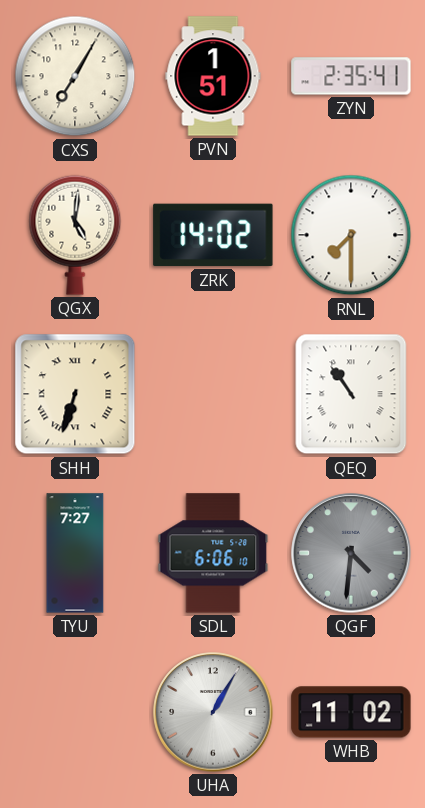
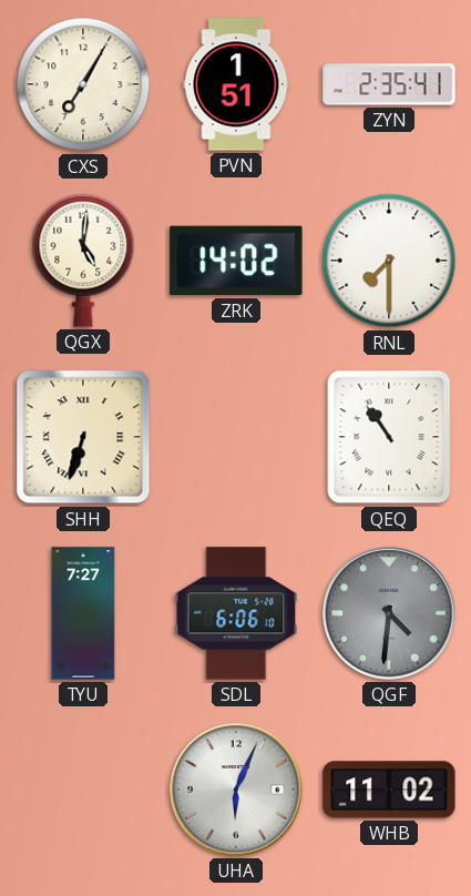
UHA: 1:05 -> 6:04 (236, 790)
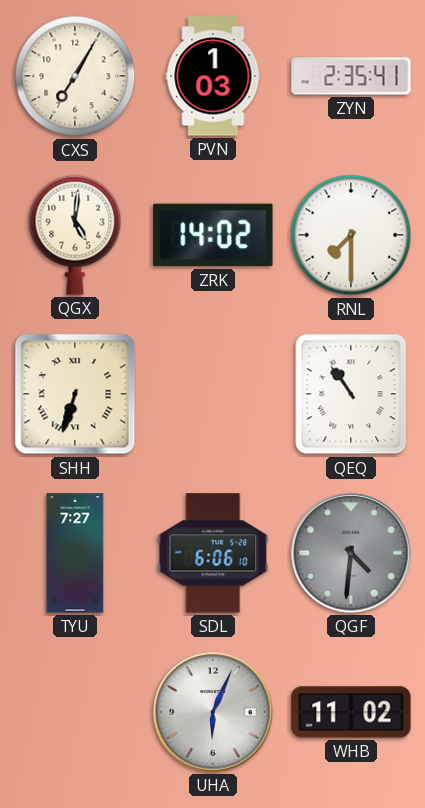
PVN: 1:51 -> 1:03 (213, 76)
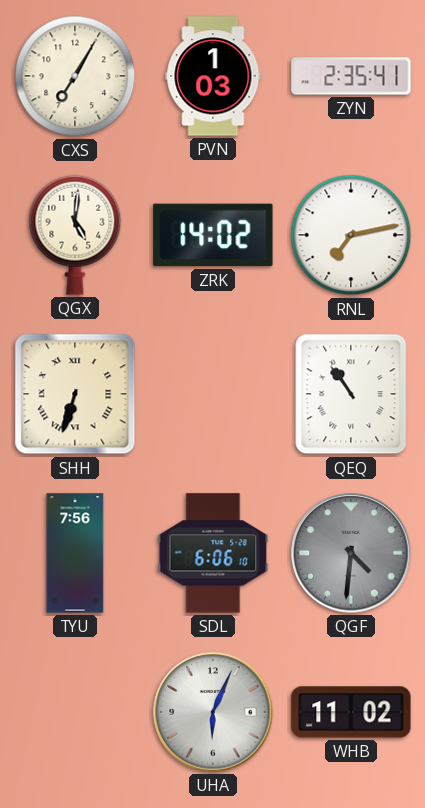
RNL: 7:30 -> 7:13 (351, 235)
TYU: 7:27 -> 7:56 (75, 553)
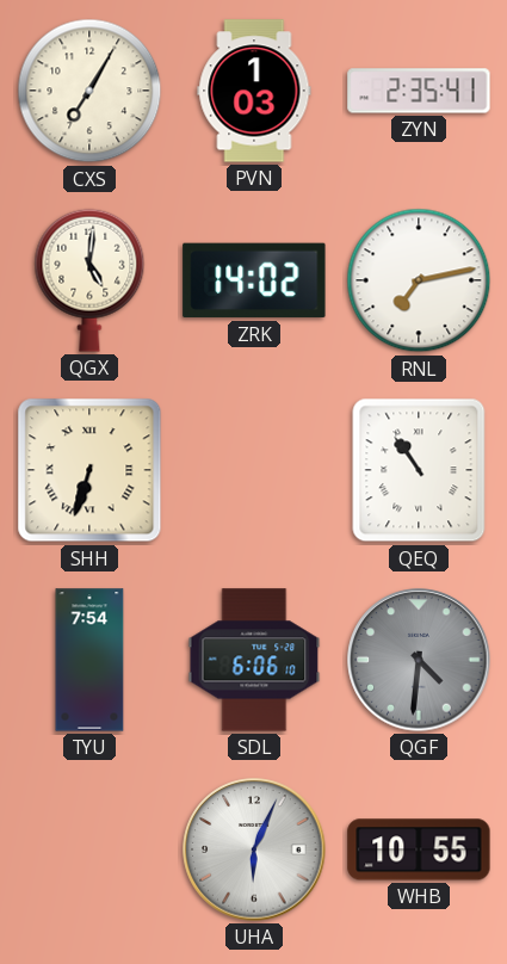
TYU: 7:56 -> 7:54 (89, 660)
WHB: 11:02 -> 10:55 (419, 849)
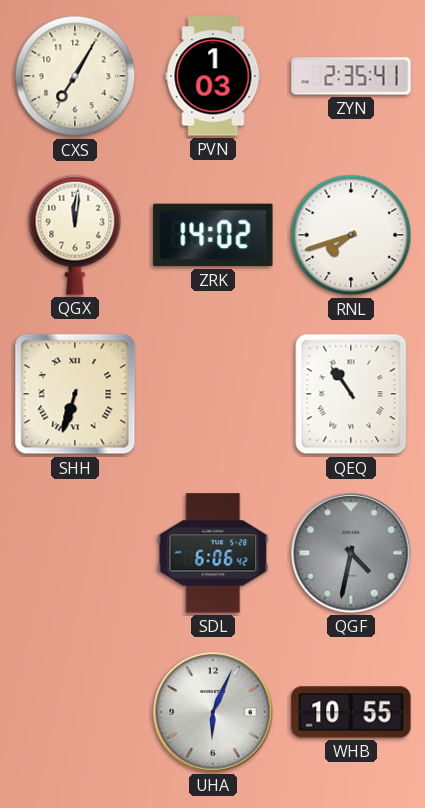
QGX: 5:01 -> 12:01 (75, 235)
RNL: 7:13 -> 7:42 (351, 235)
TYU: 7:54 -> none (89, 660)
SDL: 6:06:10 -> 6:06:42 (213, 553)
QGF: 4:31 -> 4:32 (351, 553)
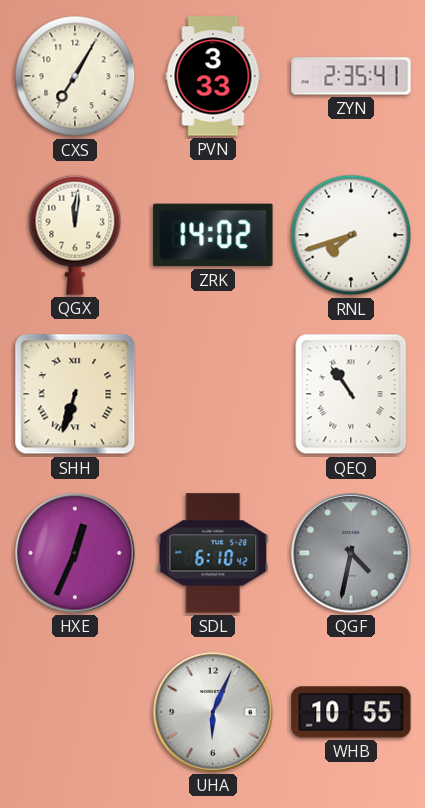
PVN: 1:03 -> 3:33 (213, 76)
HXE: none -> 12:34 (75, 553)
SDL: 6:06 -> 6:10 (213, 553)
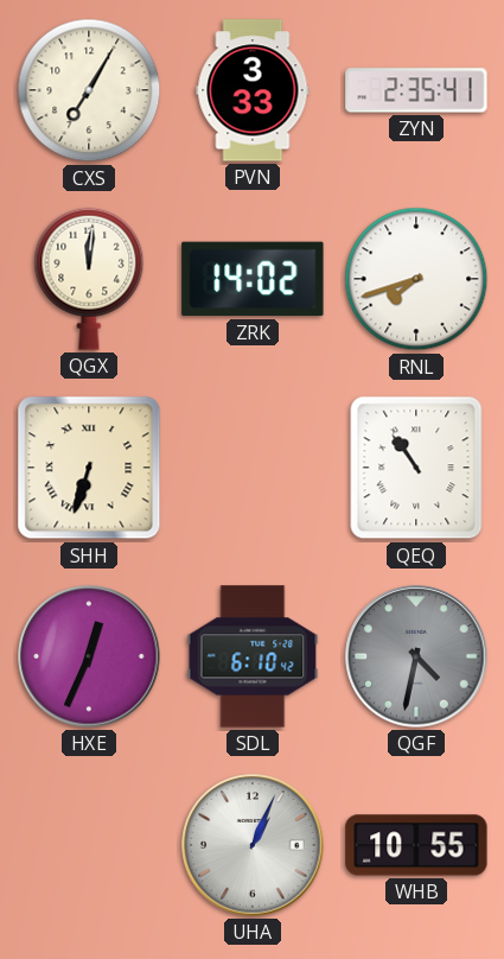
UHA: 6:04 -> 1:04 (253, 845)
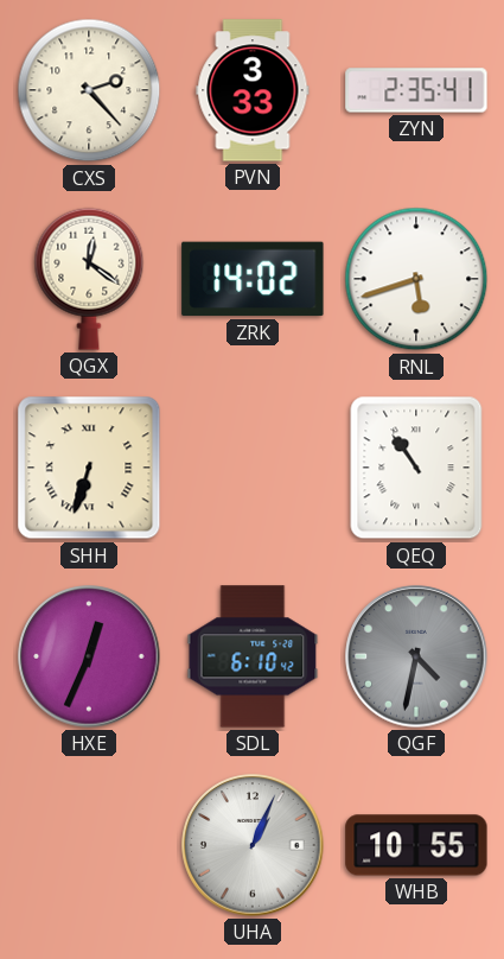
CXS: 7:05 -> 2:23 (89, 90)
QGX: 12:01 -> 12:21 (89, 279)
RNL: 7:42 -> 5:42 (416, 279)
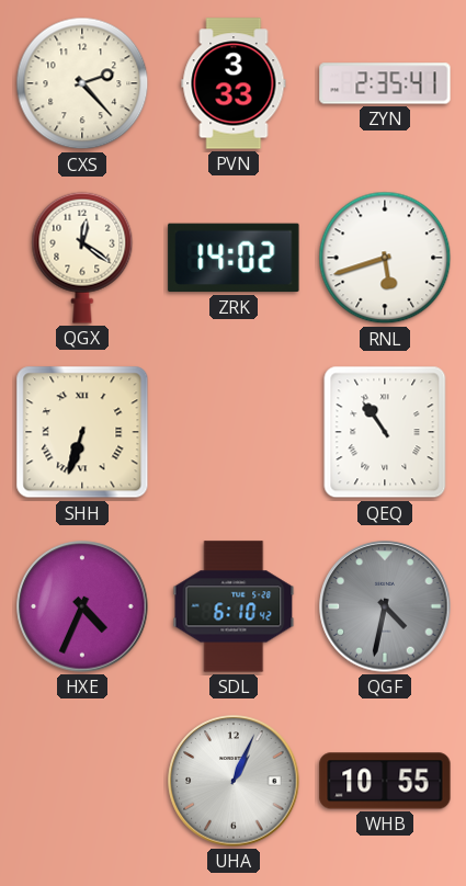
HXE: 12:34 -> 4:34 (82, 606)
